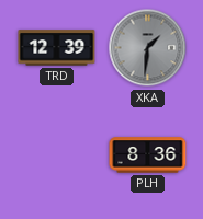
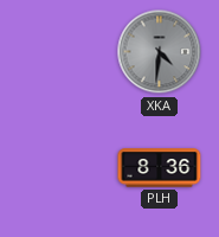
TRD: 12:39 -> none (57, 48)
XKA: 1:31 -> 4:31 (160, 52)
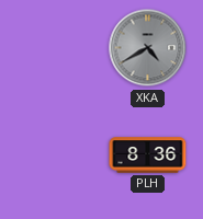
XKA: 4:31 -> 4:40 (148, 48)
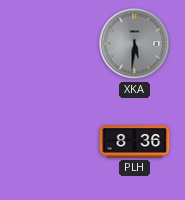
XKA: 4:40 -> 5:31 (135, 44)
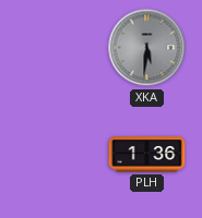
PLH: 8:36 -> 1:36 (147, 155)
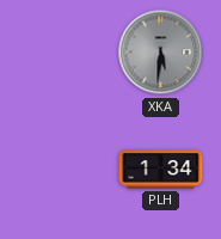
PLH: 1:36 -> 1:34 (161, 170)
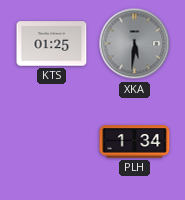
KTS: none -> 01:25 (52, 44)
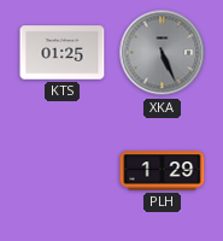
XKA: 5:31 -> 5:26 (163, 53)
PLH: 1:34 -> 1:29 (163, 171)
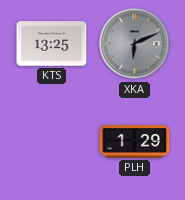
KTS: 01:25 -> 13:25 (52, 44)
XKA: 5:26 -> 6:11 (135, 44)
